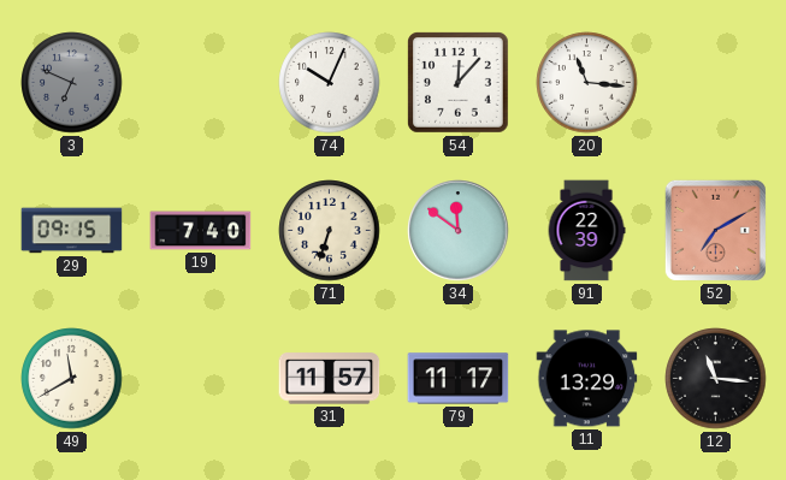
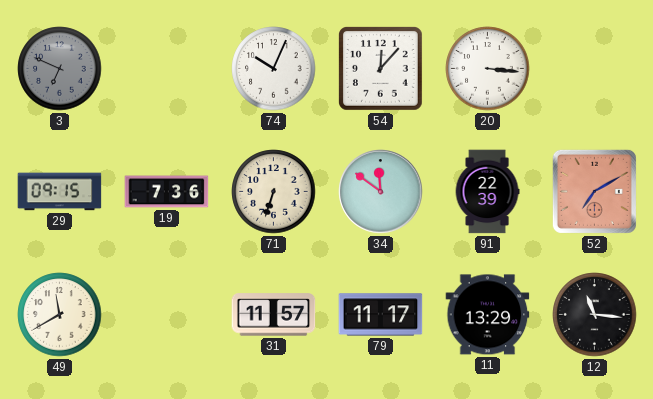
20: 11:16 -> 3:16 (488, 69)
19: 7:40 -> 7:36 (167, 192)
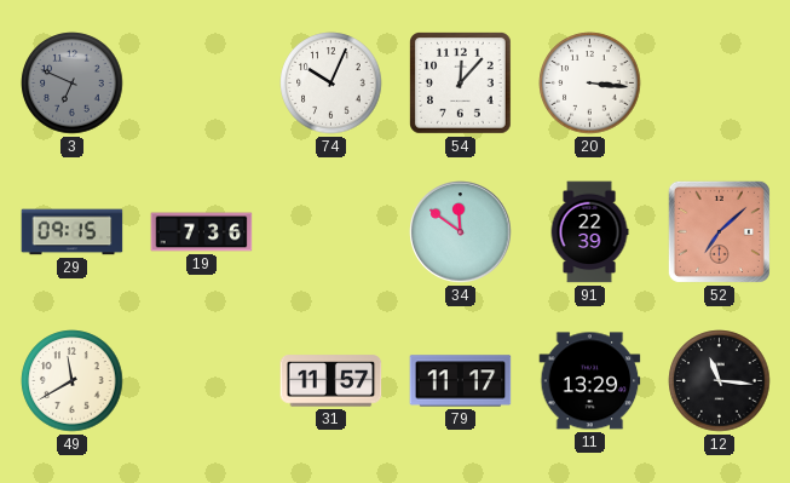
71: 6:33 -> none (274, 192)
52: 7:10 -> 7:08 (719, 231)
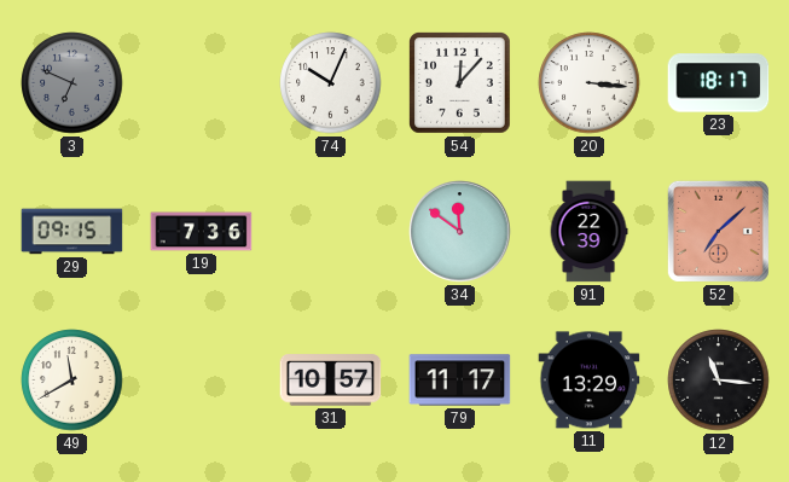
23: none -> 18:17 (719, 83)
31: 11:57 -> 10:57 (331, 381)
